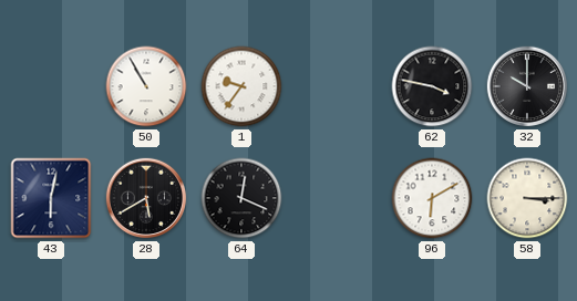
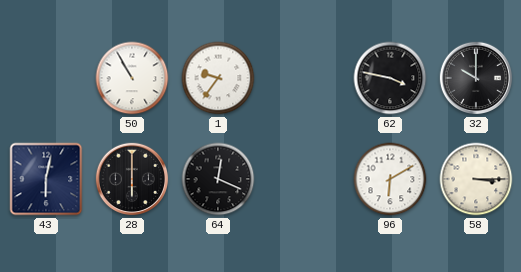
28: 5:40 -> 6:00 (132, 179)
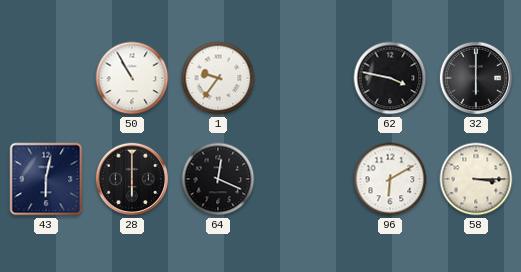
32: 10:00 -> 6:00 (476, 78)
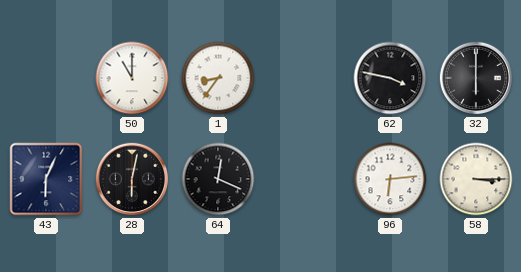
50: 10:55 -> 11:00 (132, 78)
1: 9:36 -> 8:36 (218, 78)
43: 6:02 -> 6:04 (46, 179)
28: 6:00 -> 6:02 (132, 179)
96: 6:10 -> 6:14 (390, 179)
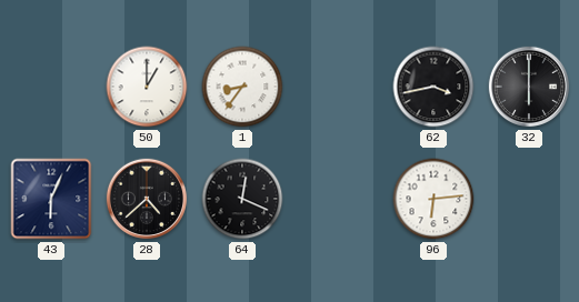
50: 11:00 -> 1:00 (147, 87)
62: 3:47 -> 3:43 (433, 87)
28: 6:02 -> 4:38 (147, 199)
58: 3:15 -> none (476, 179)
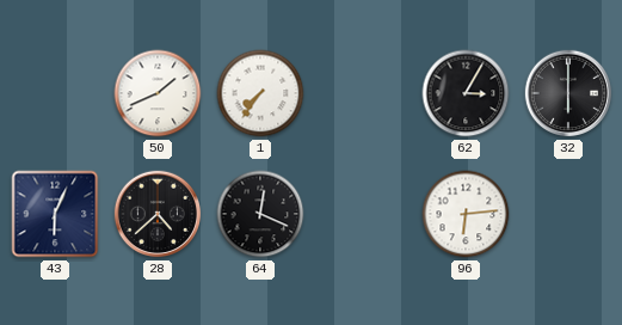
50: 1:00 -> 1:41 (158, 93)
1: 8:36 -> 7:36 (260, 93)
62: 3:43 -> 3:05 (466, 93)
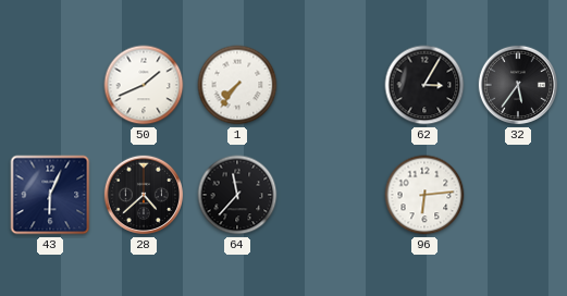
32: 6:00 -> 5:36 (518, 85)
64: 12:19 -> 11:37 (237, 195)
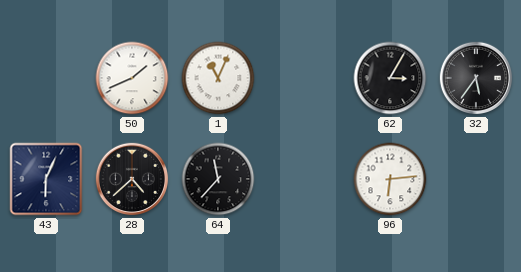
1: 7:36 -> 11:04 (218, 78)
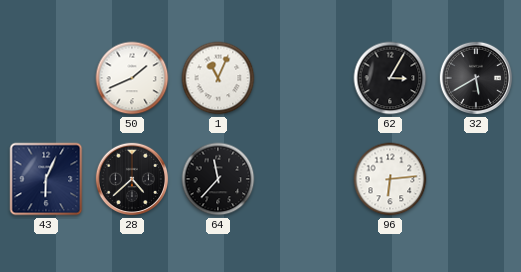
32: 5:36 -> 5:40 (476, 78)
